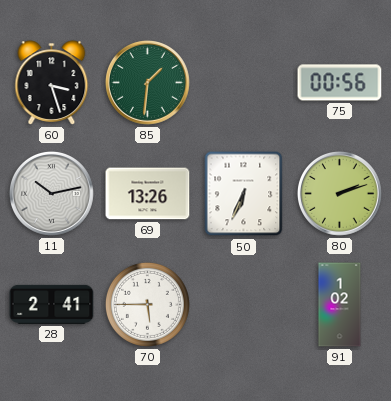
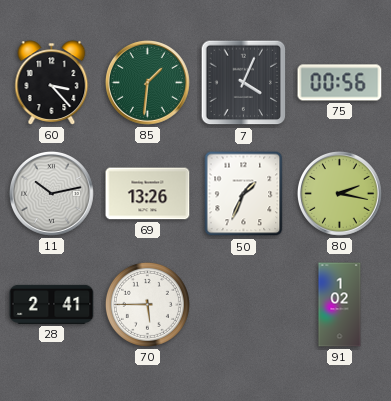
60: 3:27 -> 3:23 (52, 83)
7: none -> 4:04 (244, 83)
50: 6:34 -> 1:34 (244, 194)
80: 2:12 -> 2:17 (339, 193)
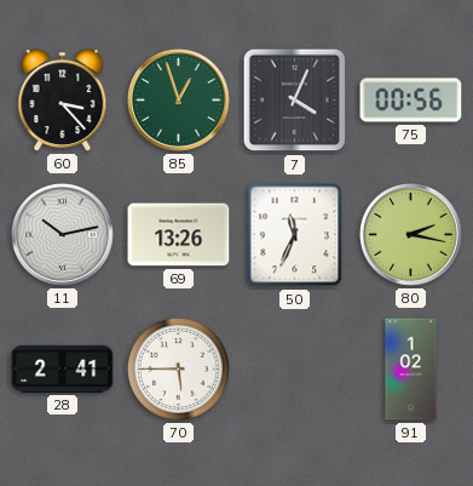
85: 1:31 -> 12:57 (178, 99)
50: 1:34 -> 11:34 (295, 235)
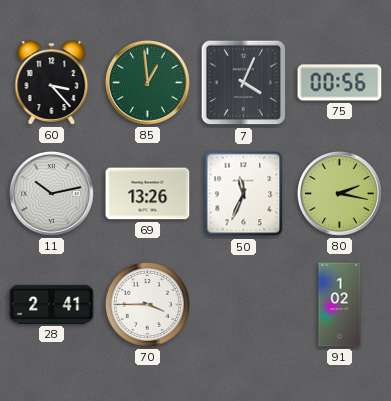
85: 12:57 -> 12:59 (147, 82)
70: 5:45 -> 3:45 (147, 304)
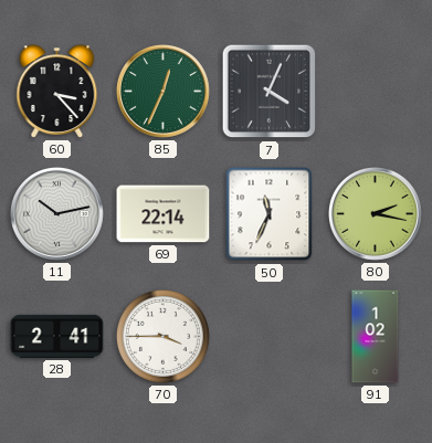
85: 12:59 -> 12:34 (162, 91)
75: 00:56 -> none (340, 83)
69: 13:26 -> 22:14 (164, 214)
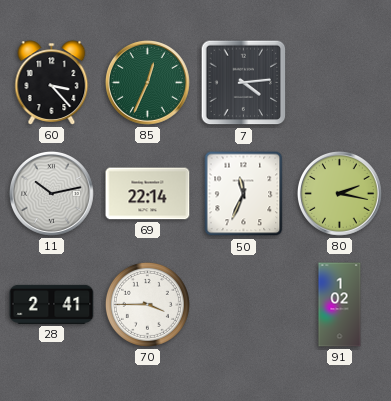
7: 4:04 -> 4:14 (244, 83)
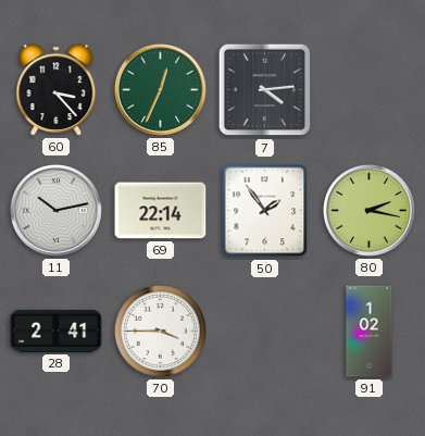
50: 11:34 -> 1:54 (265, 211)
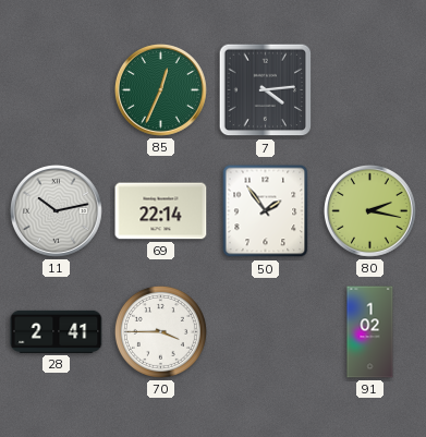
60: 3:23 -> none (57, 90)
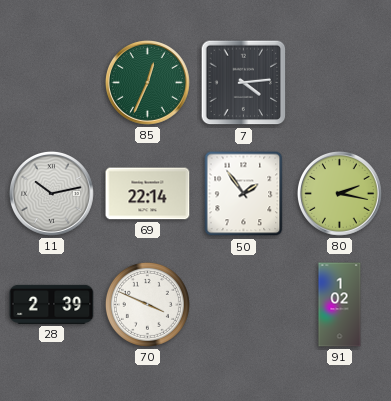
28: 2:41 -> 2:39 (52, 304)
70: 3:45 -> 3:49 (147, 304)
